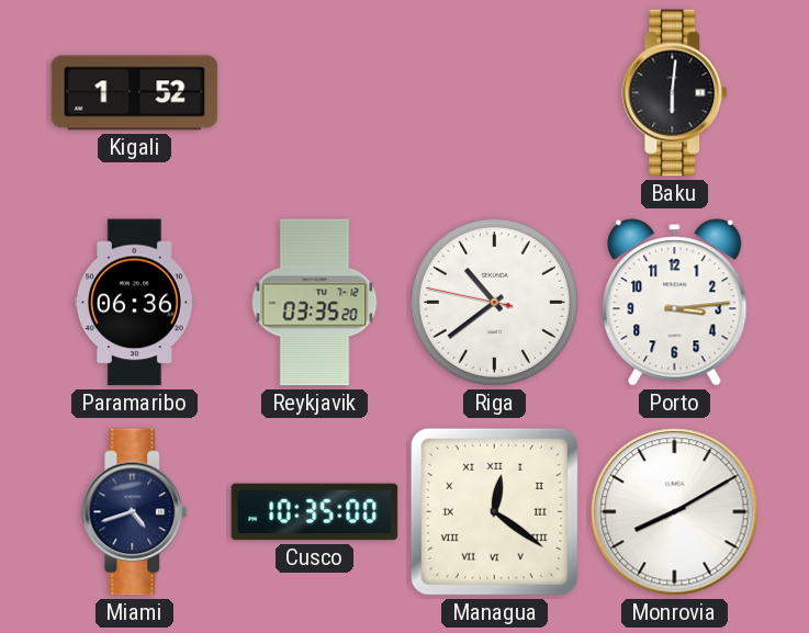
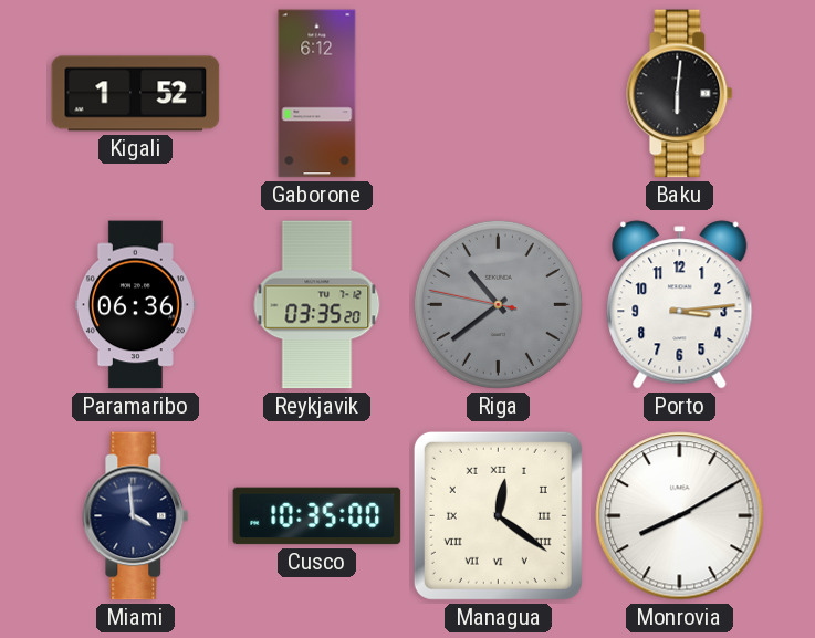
Gaborone: none -> 6:12 (317, 94)
Riga dial: white -> grey (498, 304)
Miami: 4:42 -> 3:59 (136, 516)
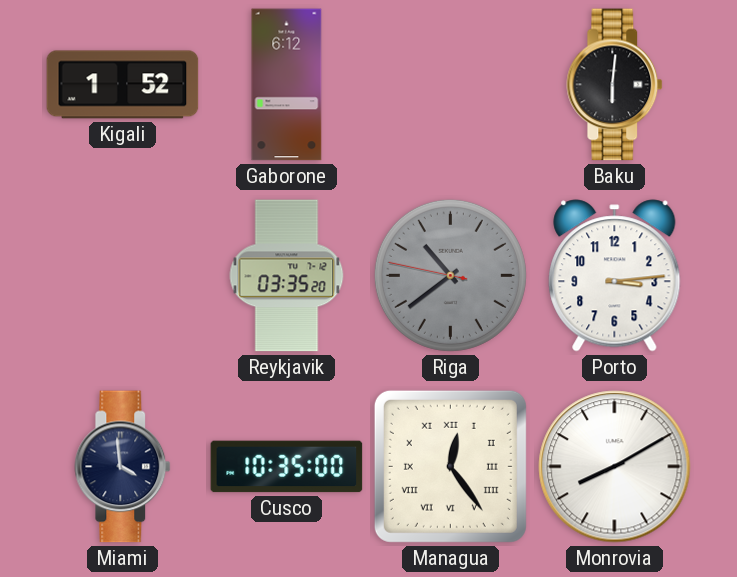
Paramaribo: 06:36 -> none (135, 305)
Managua: 12:21 -> 12:24 (450, 466)
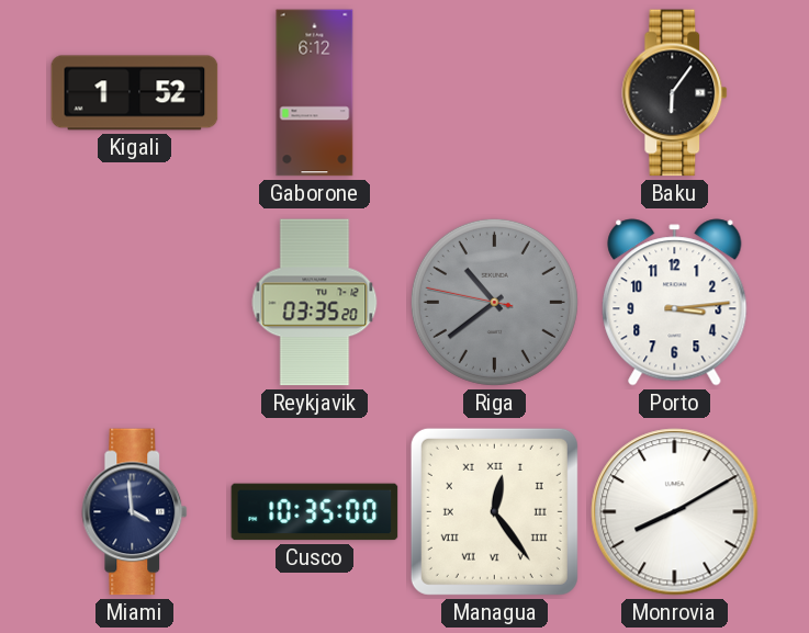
Baku: 6:01 -> 6:06 (675, 93)
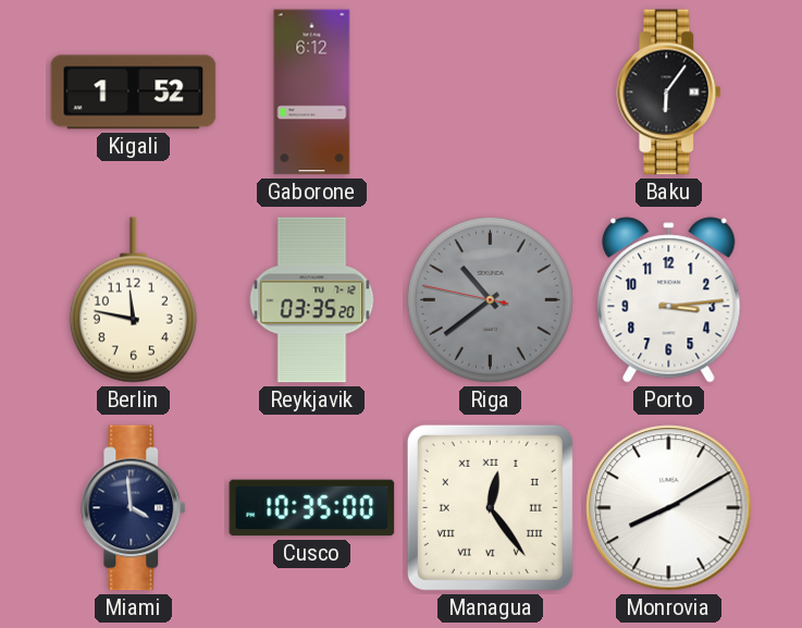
Berlin: none -> 11:47 (133, 300)
